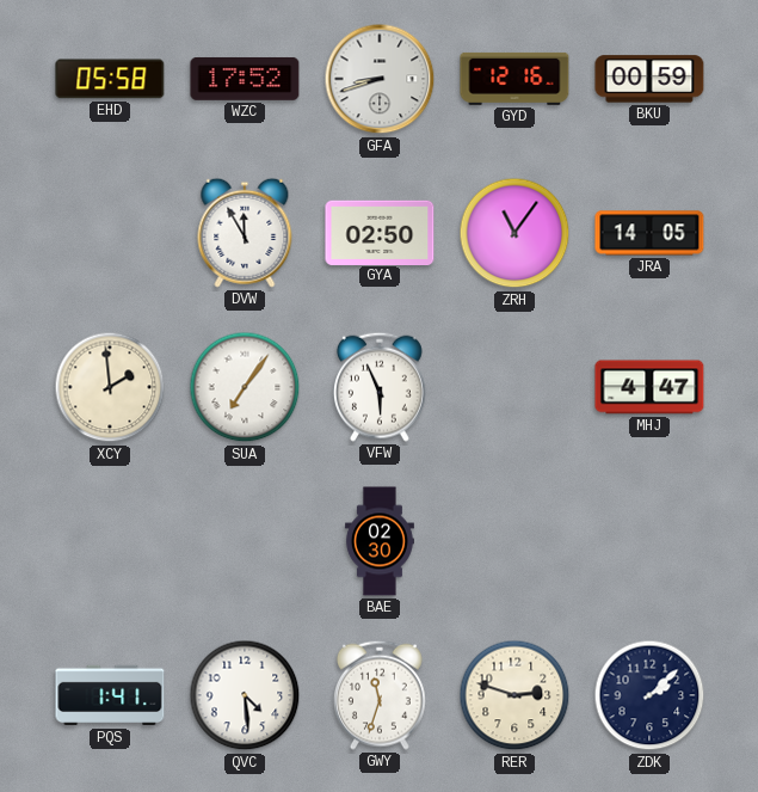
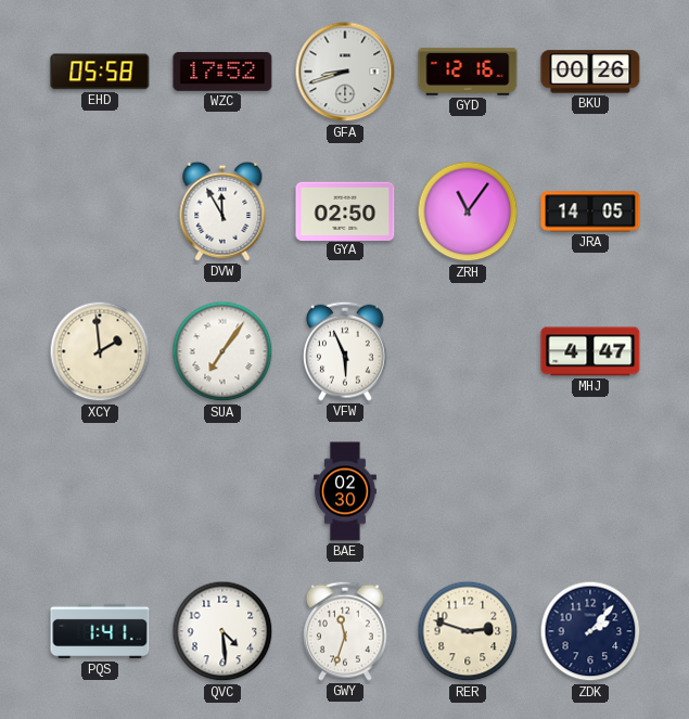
BKU: 00:59 -> 00:26 (590, 72)
ZDK: 2:08 -> 2:07 (590, 631)
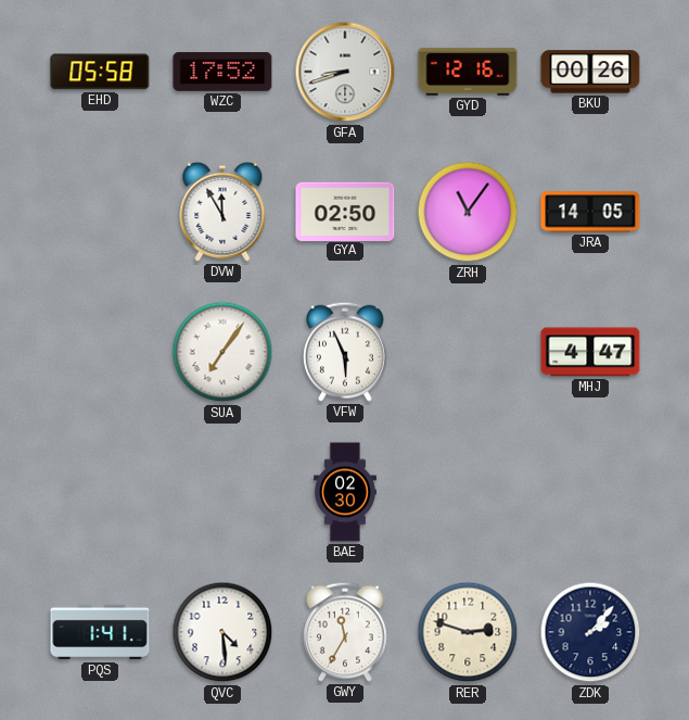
XCY: 1:59 -> none (100, 351)
GWY: 11:33 -> 11:35 (345, 632)
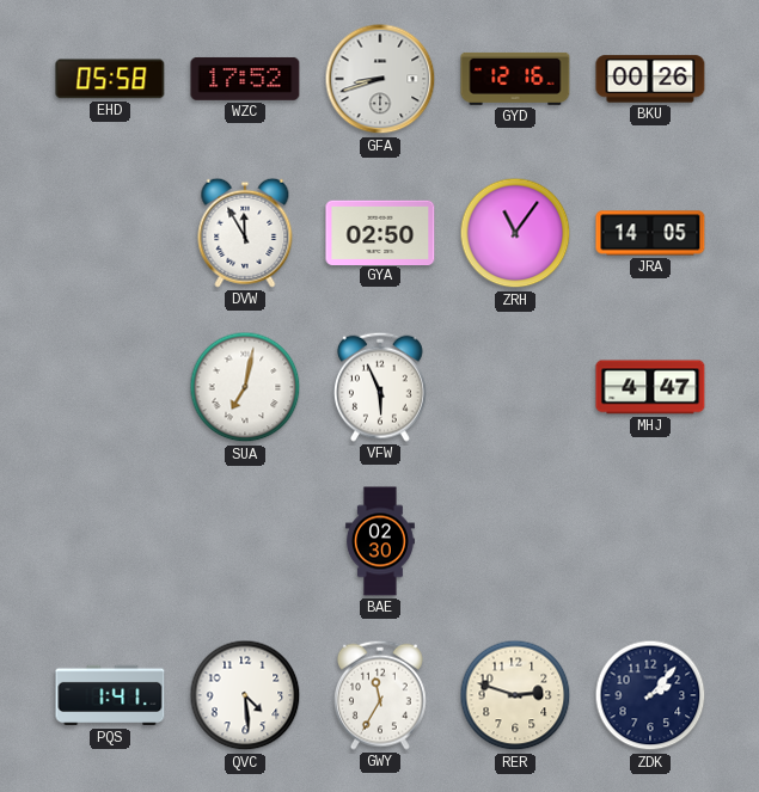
SUA: 7:06 -> 7:02 (245, 387)
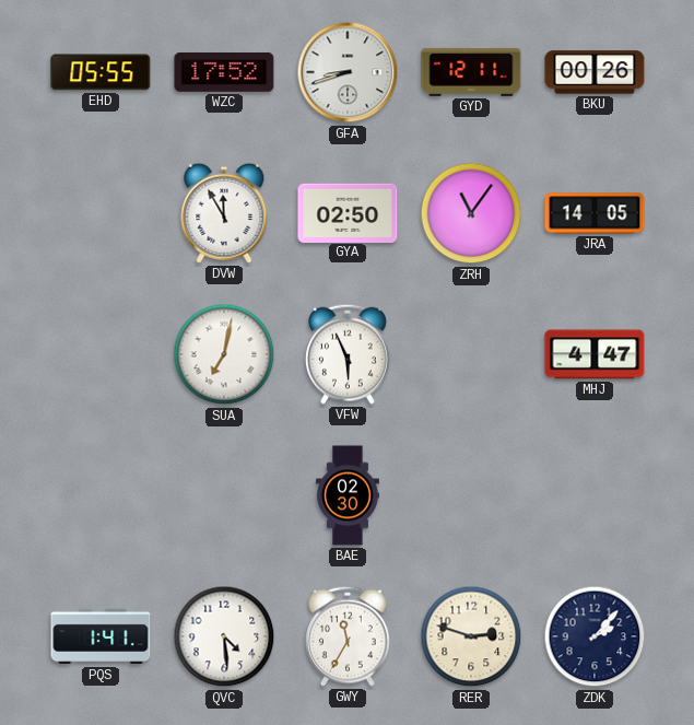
EHD: 05:58 -> 05:55 (101, 72)
GYD: 12:16 -> 12:11 (471, 72)
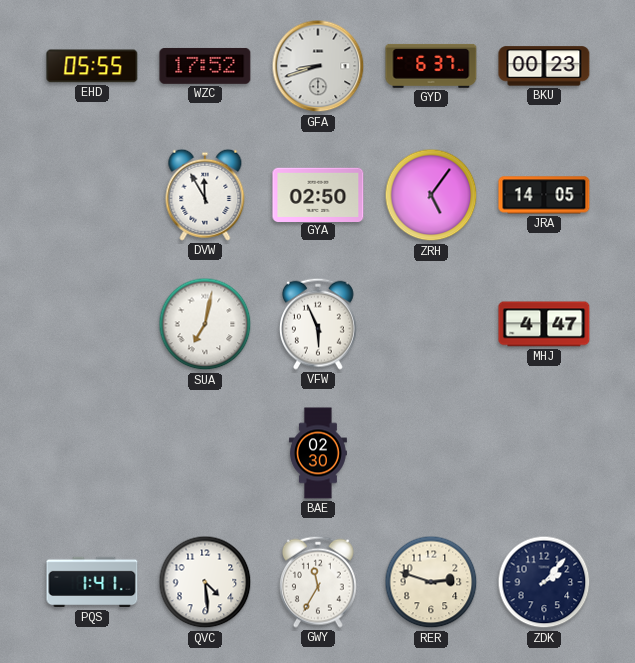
GYD: 12:11 -> 6:37 (431, 66)
BKU: 00:26 -> 00:23 (544, 66)
ZRH: 11:06 -> 5:06 (431, 195)
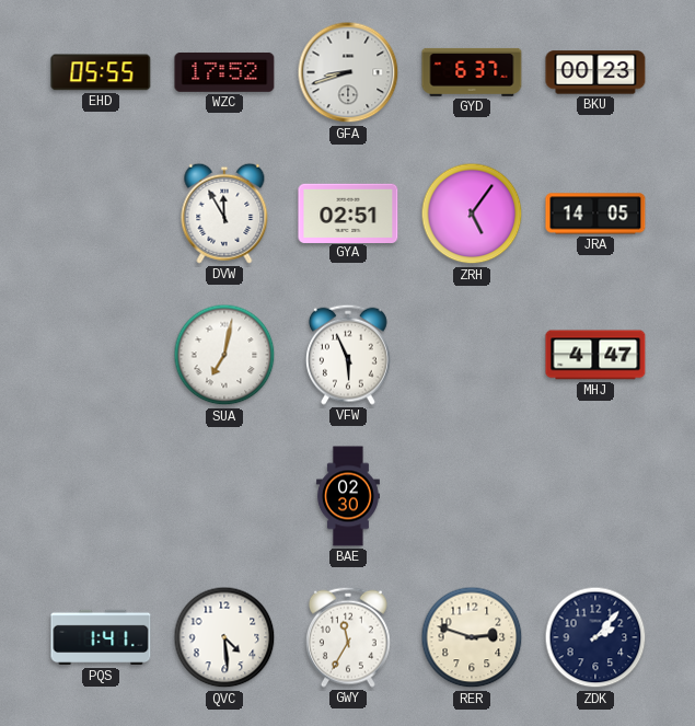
GYA: 02:50 -> 02:51 (348, 212)
